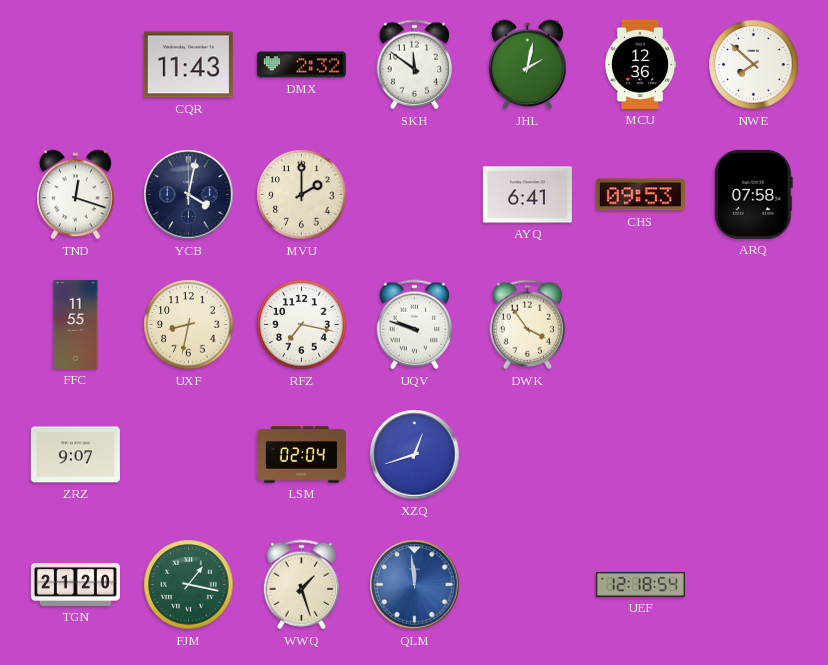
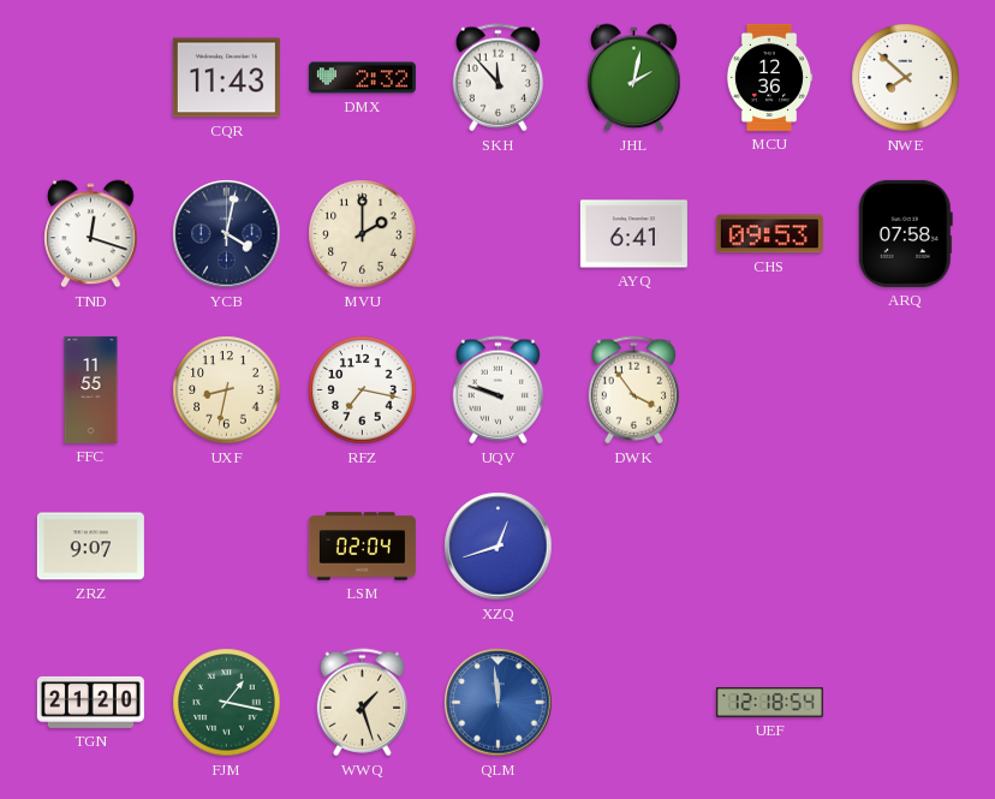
SKH: 11:51 -> 11:53 (497, 78)
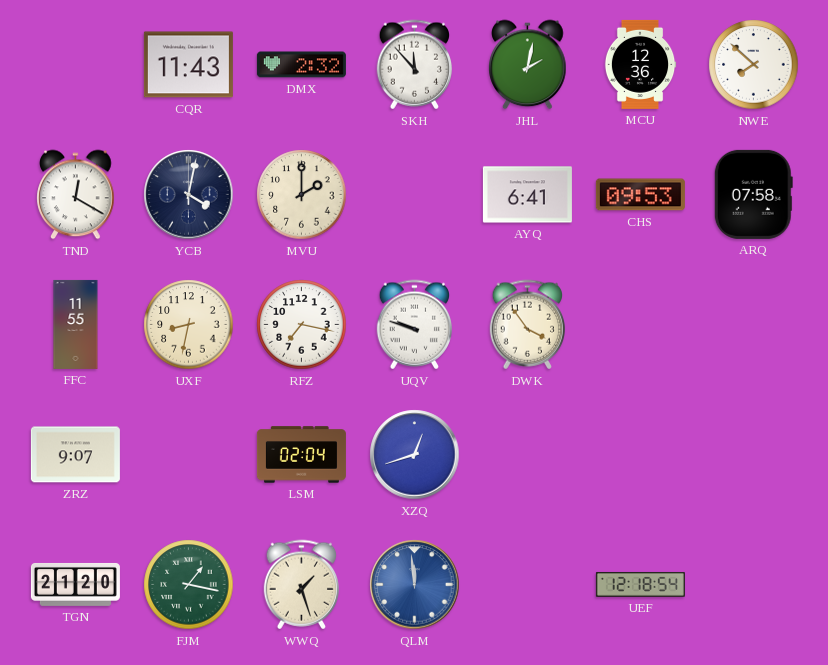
TND: 12:18 -> 12:20 (76, 195)
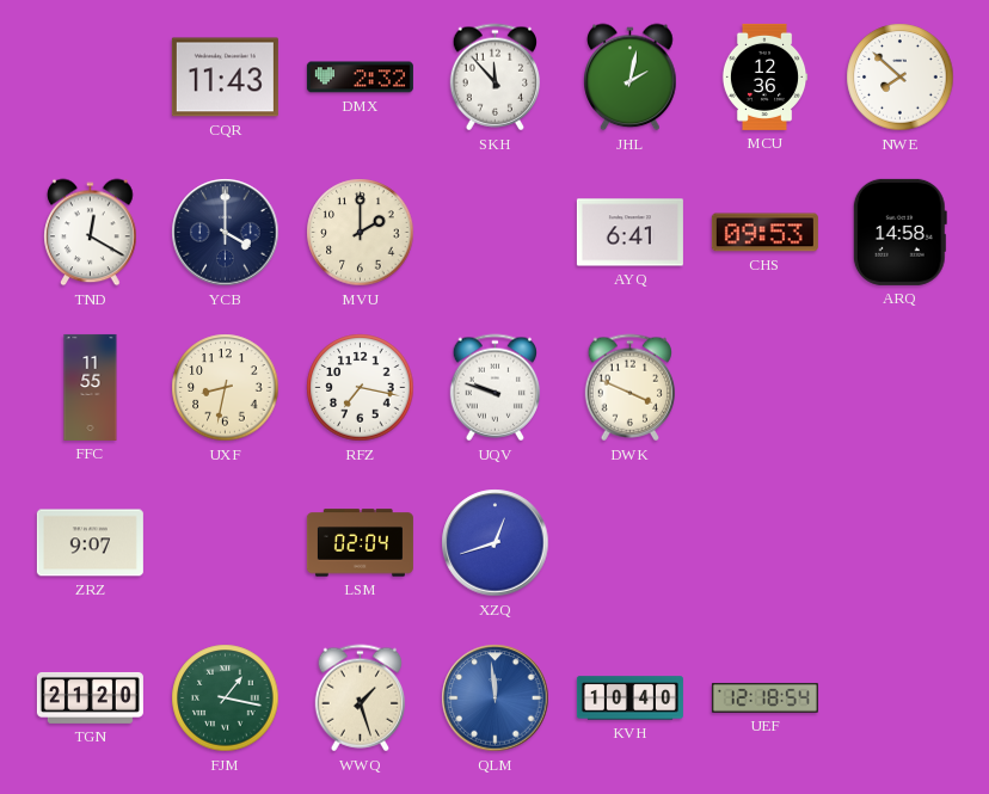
YCB: 4:02 -> 4:00 (226, 233)
ARQ: 07:58 -> 14:58 (899, 232)
DWK: 3:54 -> 3:49 (629, 388)
KVH: none -> 10:40 (629, 698)
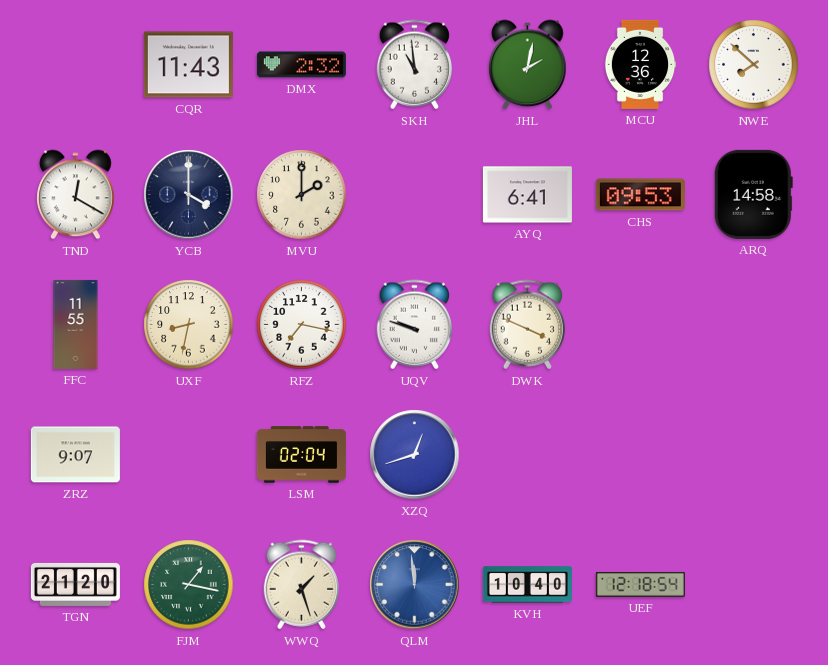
SKH: 11:53 -> 10:59 (414, 65)
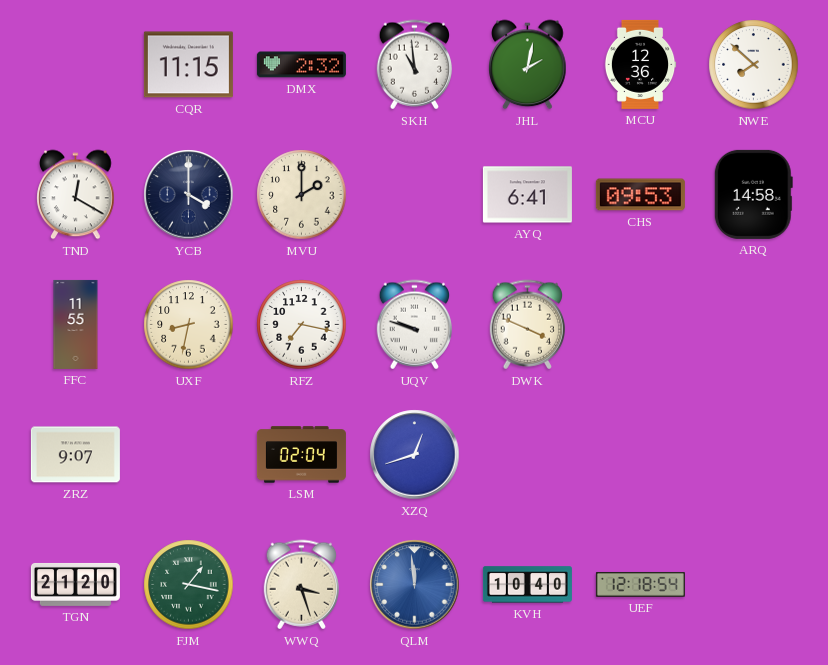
CQR: 11:43 -> 11:15 (188, 65)
WWQ: 1:27 -> 3:27 (301, 585)
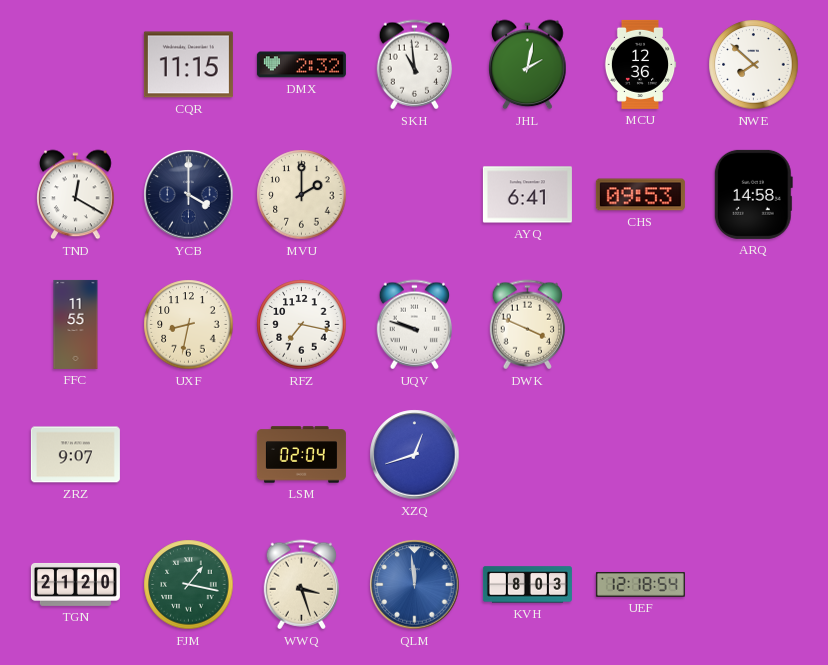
KVH: 10:40 -> 8:03 (527, 585)
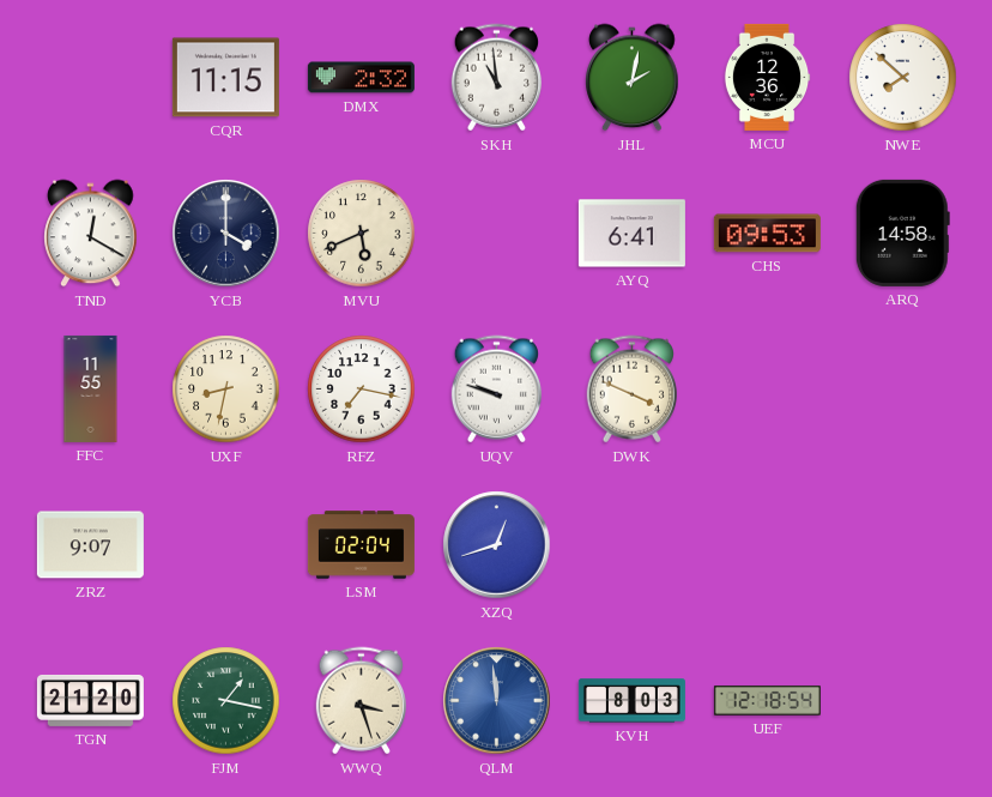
MVU: 2:00 -> 5:41 (362, 234)
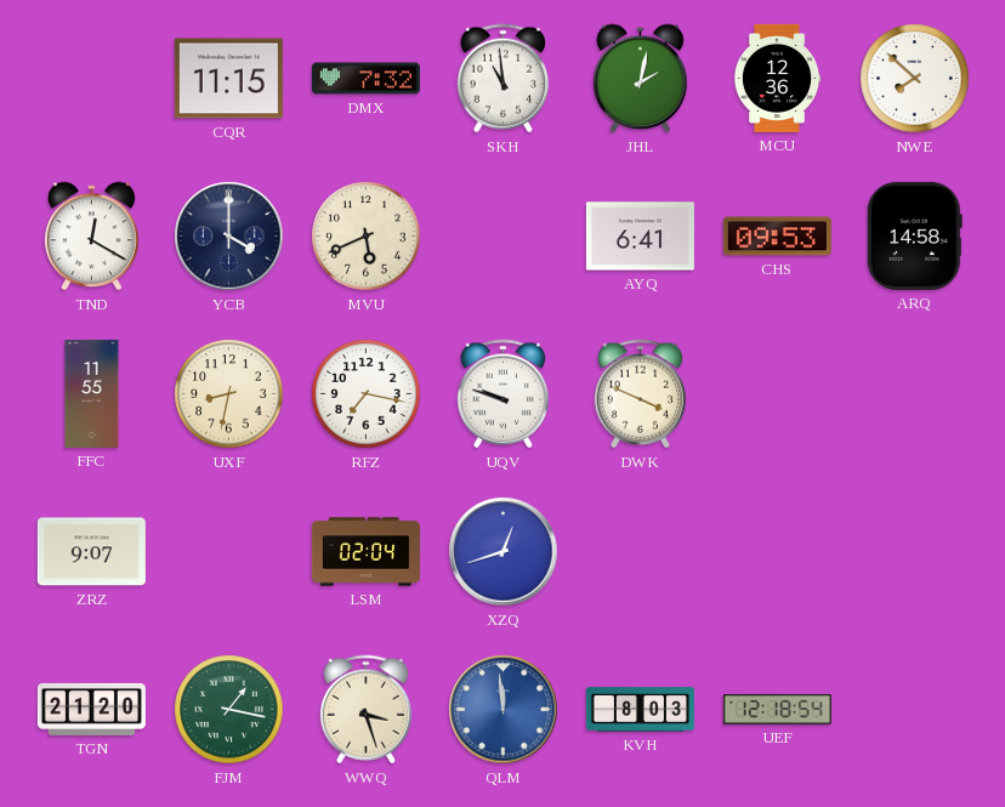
DMX: 2:32 -> 7:32 (365, 79)
